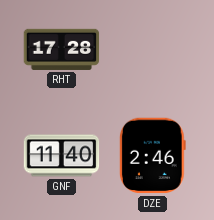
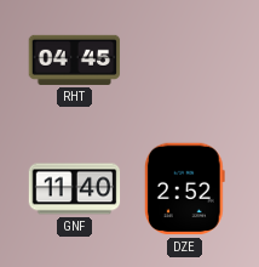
RHT: 17:28 -> 04:45 (75, 59)
DZE: 2:46 -> 2:52 (184, 189)
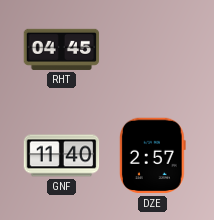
DZE: 2:52 -> 2:57 (152, 156)
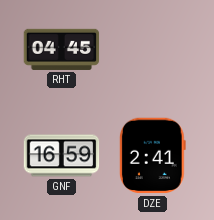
GNF: 11:40 -> 16:59 (62, 156)
DZE: 2:57 -> 2:41 (152, 156)
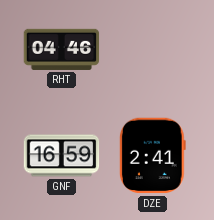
RHT: 04:45 -> 04:46 (62, 49)
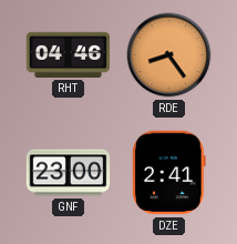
RDE: none -> 8:24 (169, 55)
GNF: 16:59 -> 23:00 (69, 173)
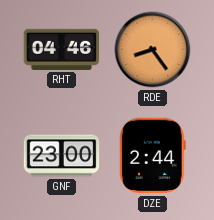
DZE: 2:41 -> 2:44 (152, 156)
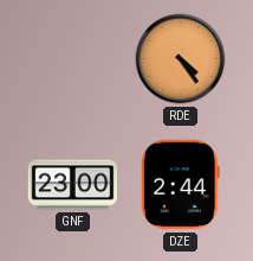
RHT: 04:46 -> none (62, 49)
RDE: 8:24 -> 4:24 (181, 59)
